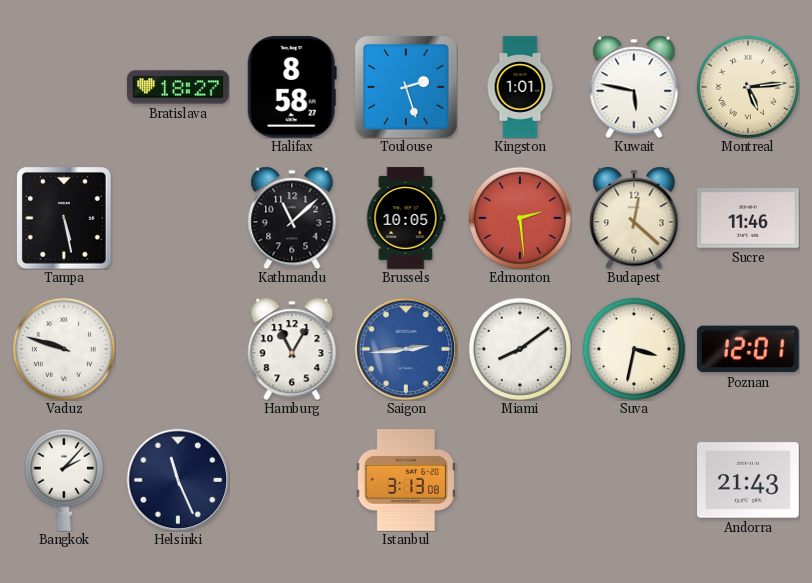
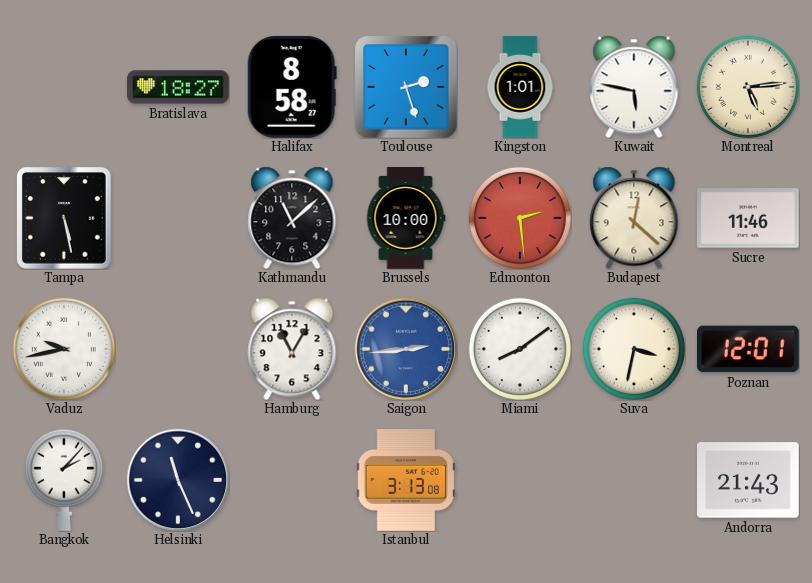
Brussels: 10:05 -> 10:00 (406, 218)
Vaduz: 9:48 -> 9:43 (64, 349)
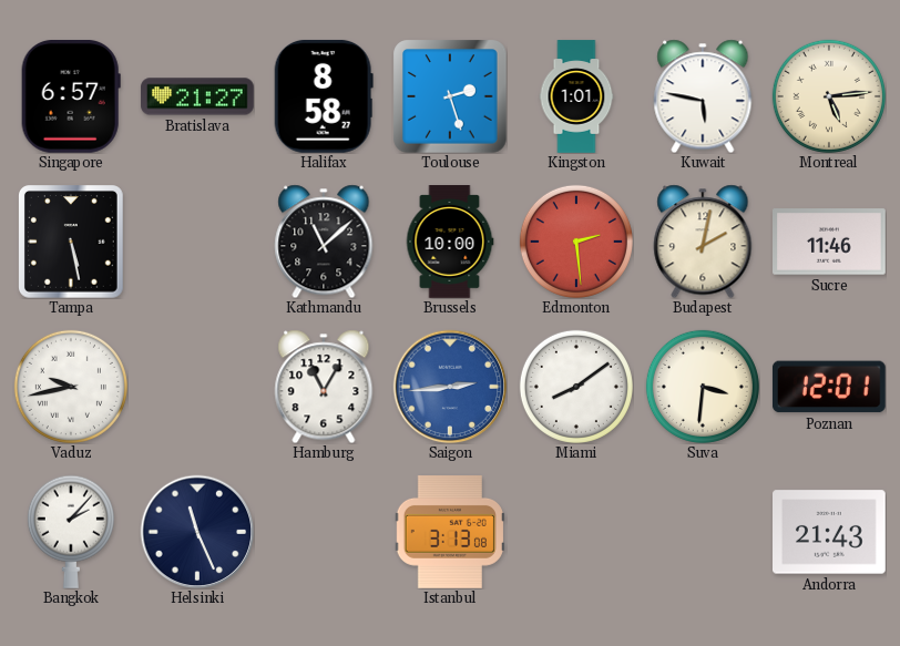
Singapore: none -> 6:57 (71, 98)
Bratislava: 18:27 -> 21:27 (197, 96)
Budapest: 12:22 -> 2:02 (703, 242)
Suva: 3:32 -> 3:31 (703, 387)
